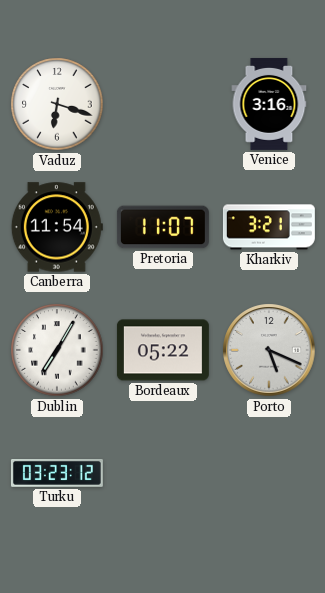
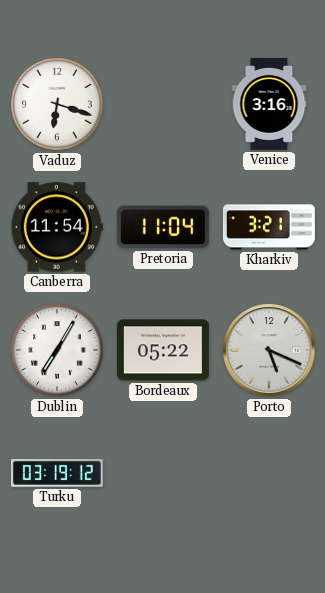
Pretoria: 11:07 -> 11:04 (163, 227)
Turku: 03:23 -> 03:19 (57, 474)
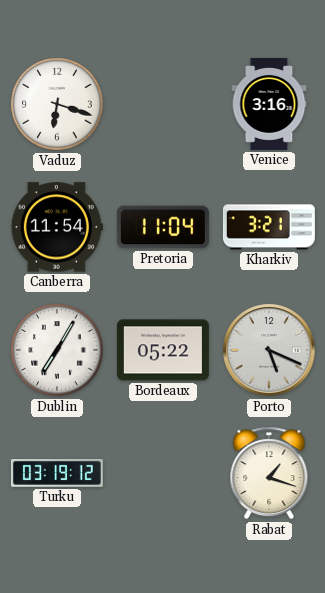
Rabat: none -> 1:18 (269, 473)
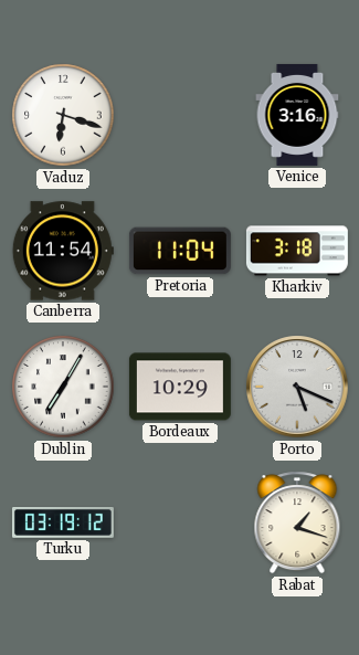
Kharkiv: 3:21 -> 3:18 (297, 251)
Bordeaux: 05:22 -> 10:29 (180, 387)
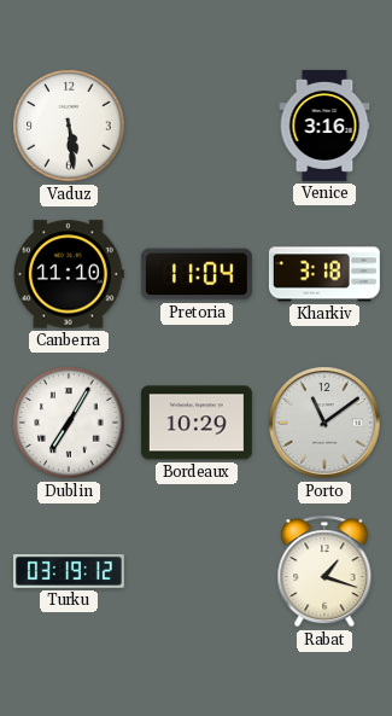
Vaduz: 6:18 -> 5:29 (69, 126)
Canberra: 11:54 -> 11:10 (69, 274)
Porto: 5:19 -> 11:09 (324, 423)
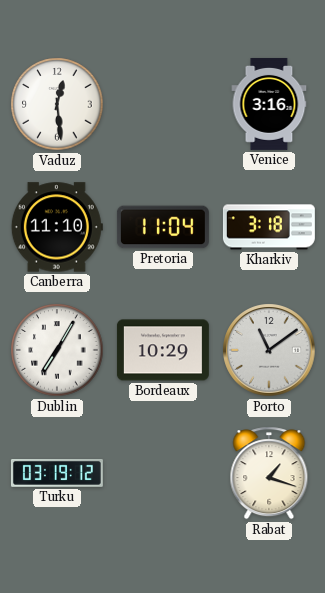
Vaduz: 5:29 -> 12:29 (57, 104)
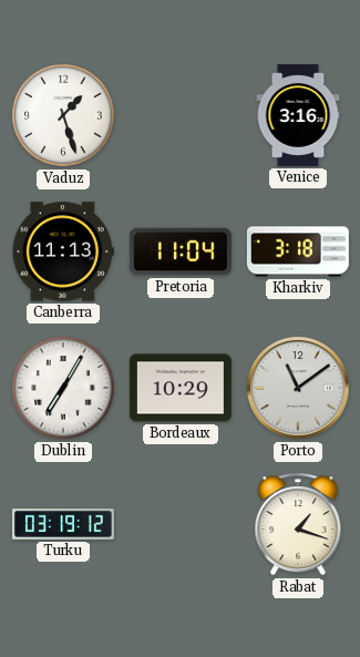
Vaduz: 12:29 -> 1:27 (63, 115)
Canberra: 11:10 -> 11:13 (63, 251)
